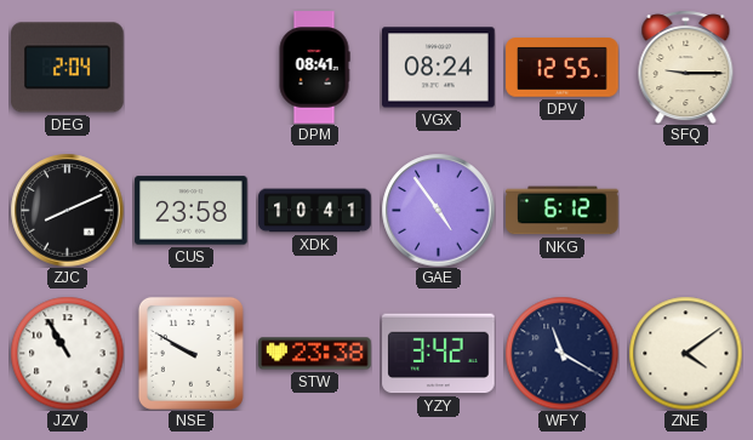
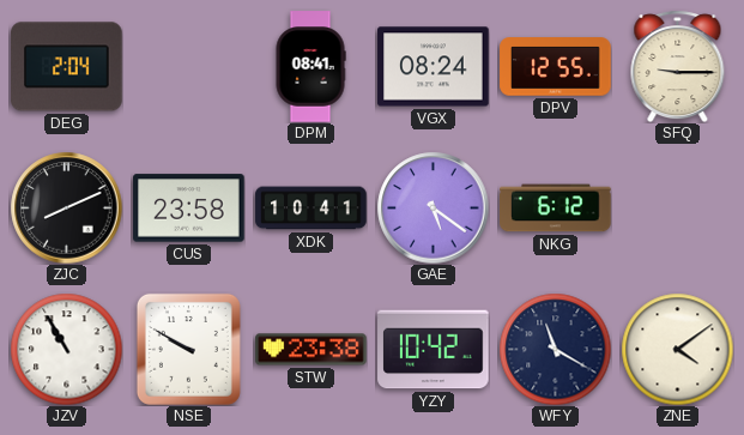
GAE: 4:54 -> 5:21 (433, 207)
YZY: 3:42 -> 10:42 (434, 350)
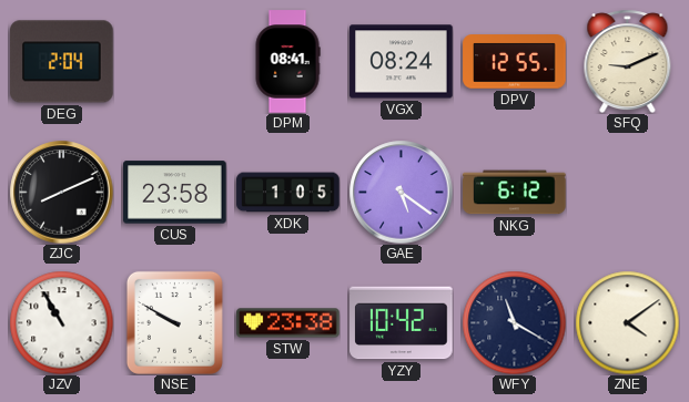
SFQ: 9:15 -> 9:11 (628, 61)
XDK: 10:41 -> 1:05 (288, 193)
